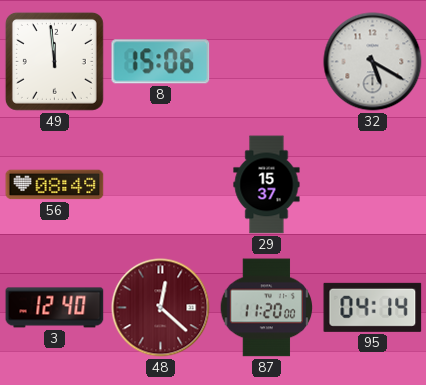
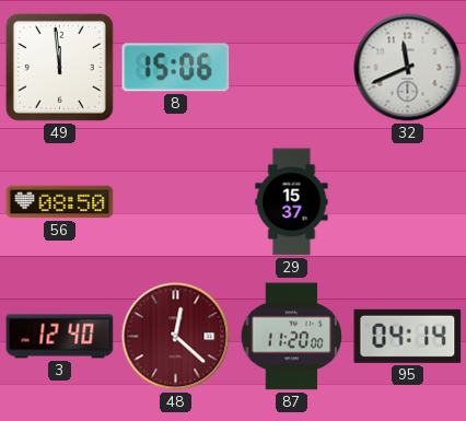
32: 5:20 -> 11:41 (408, 68)
56: 08:49 -> 08:50 (60, 202)
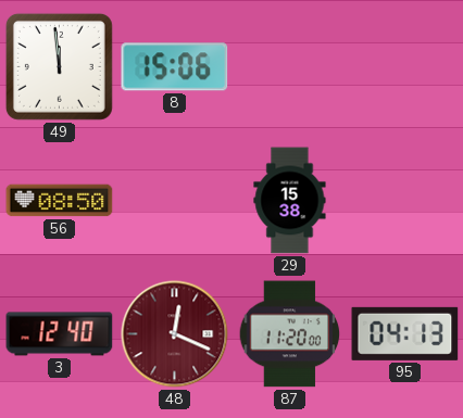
32: 11:41 -> none (408, 68)
29: 15:37 -> 15:38 (290, 201)
48: 12:22 -> 12:19 (175, 334)
95: 04:14 -> 04:13 (405, 333)
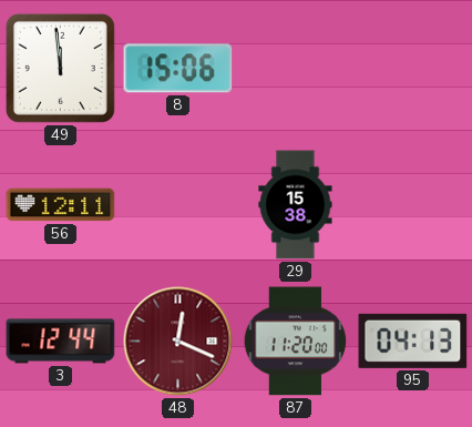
56: 08:50 -> 12:11 (61, 205)
3: 12:40 -> 12:44 (61, 342)
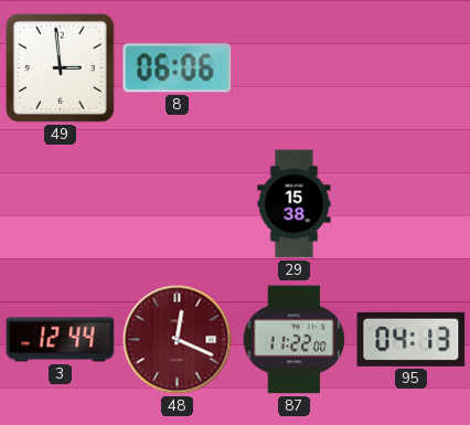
49: 11:59 -> 2:59 (60, 67)
8: 15:06 -> 06:06 (178, 68)
56: 12:11 -> none (61, 205)
87: 11:20 -> 11:22 (295, 340)
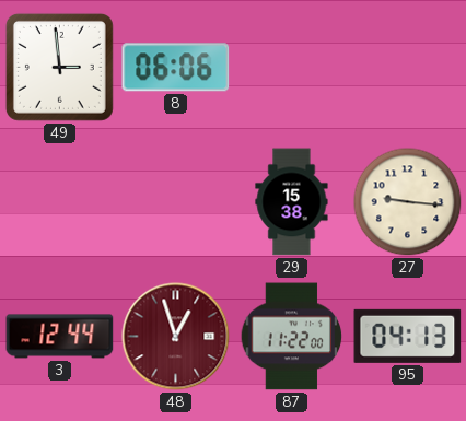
27: none -> 9:16 (408, 202)
48: 12:19 -> 12:57 (176, 337)
